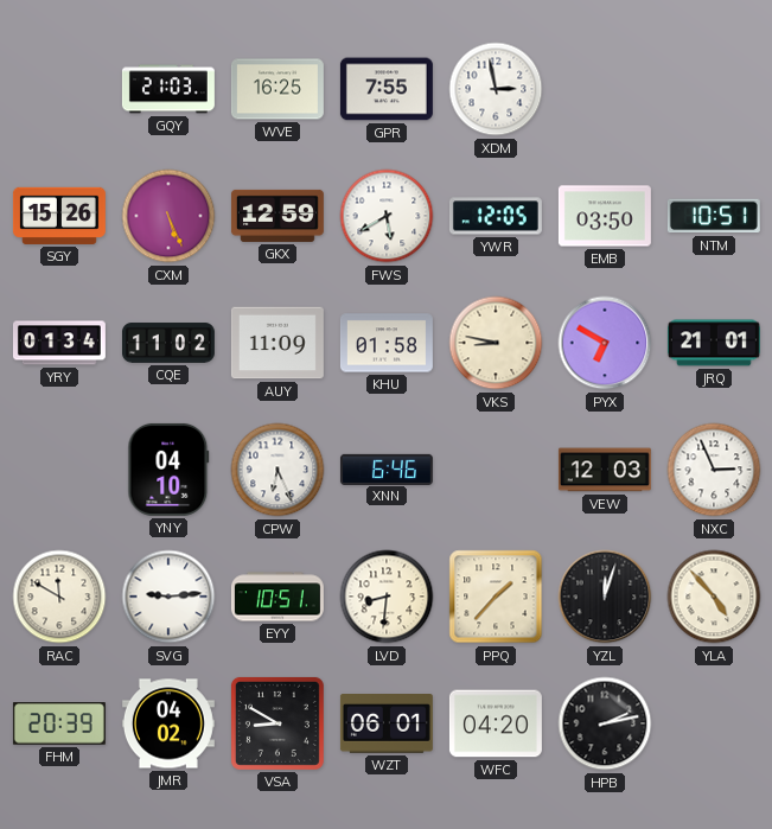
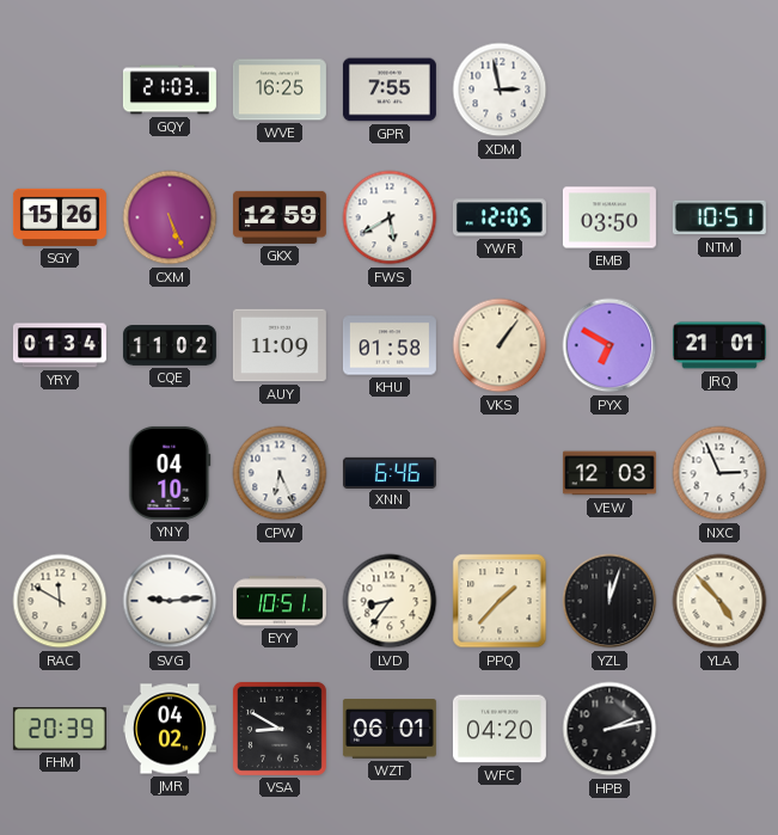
VKS: 8:47 -> 1:06 (500, 345)
LVD: 8:31 -> 8:36 (390, 601)
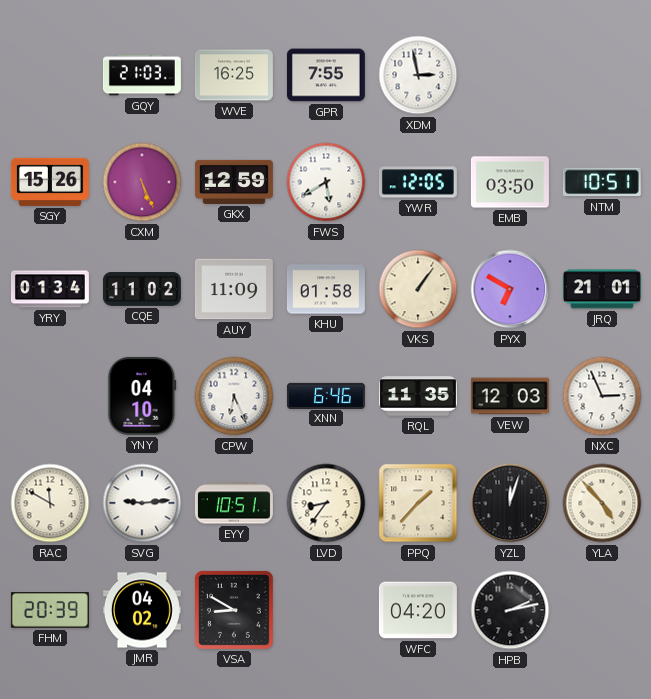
RQL: none -> 11:35 (418, 396)
WZT: 06:01 -> none (390, 729)
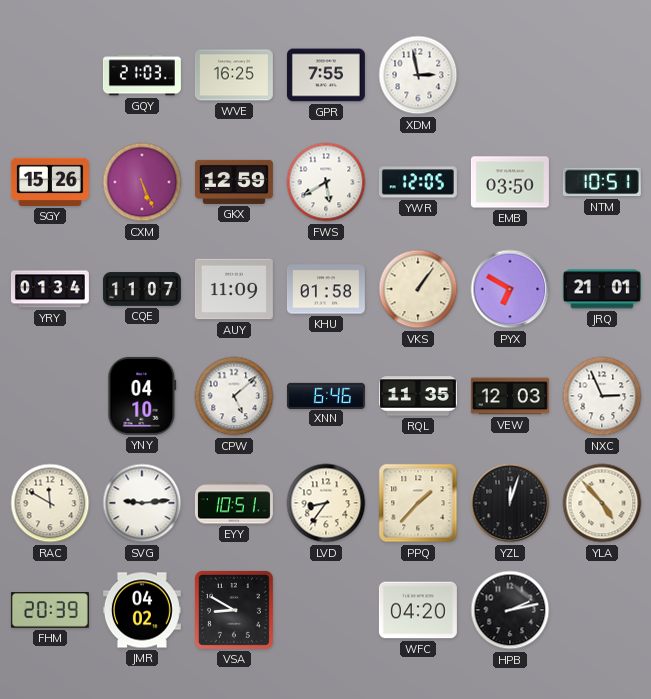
CQE: 11:02 -> 11:07 (142, 289)
CPW: 6:26 -> 5:08 (234, 396)
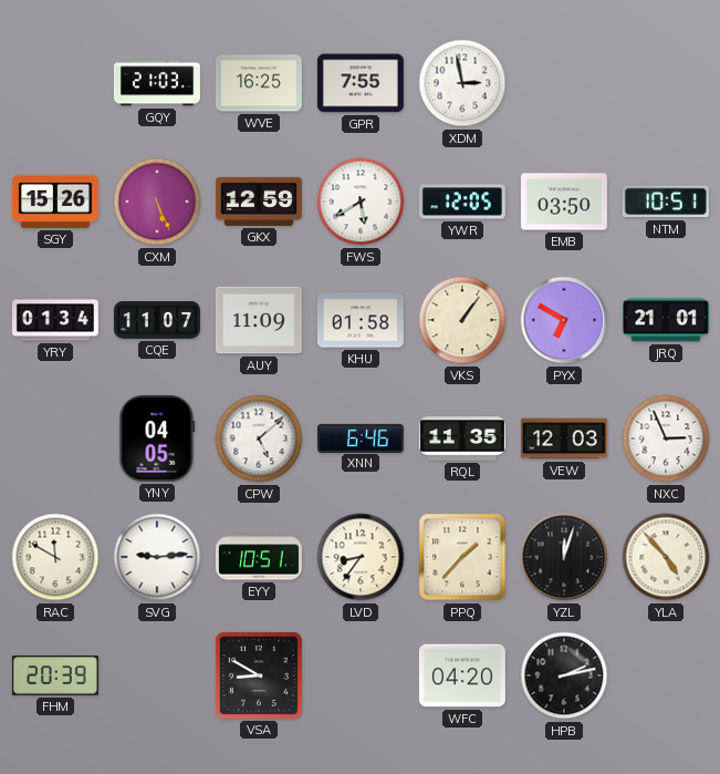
YNY: 04:10 -> 04:05 (157, 438)
JMR: 04:02 -> none (142, 610)
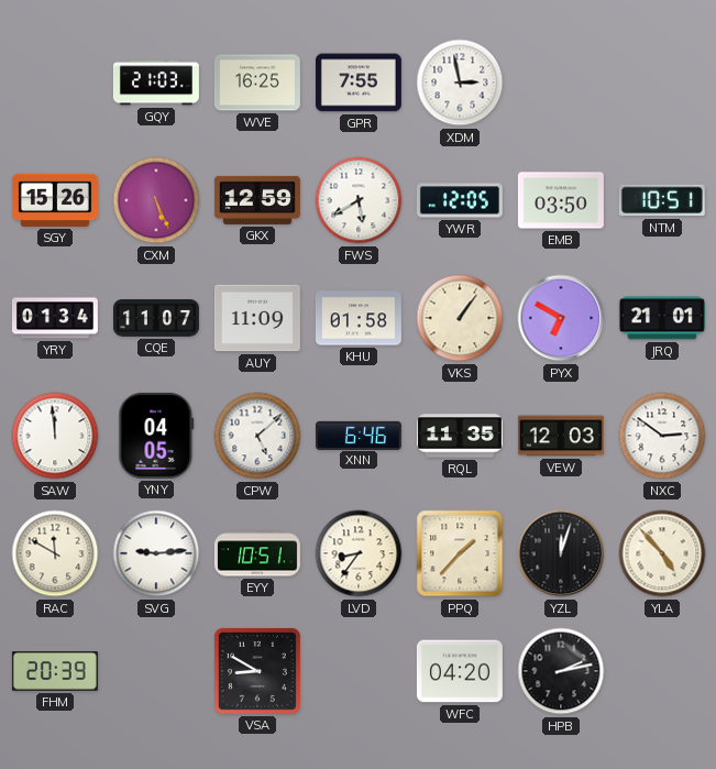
SAW: none -> 11:59 (55, 436)
NXC: 2:56 -> 2:51 (662, 436)
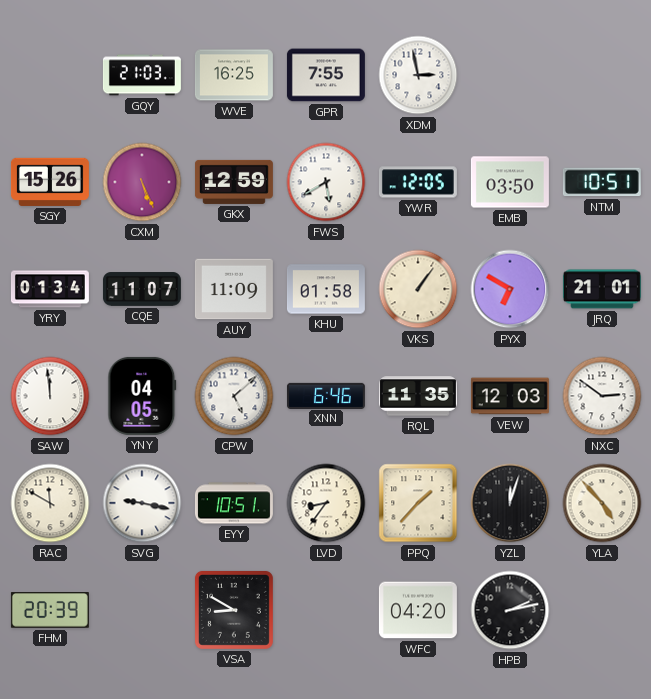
SVG: 9:14 -> 9:17 (142, 503)
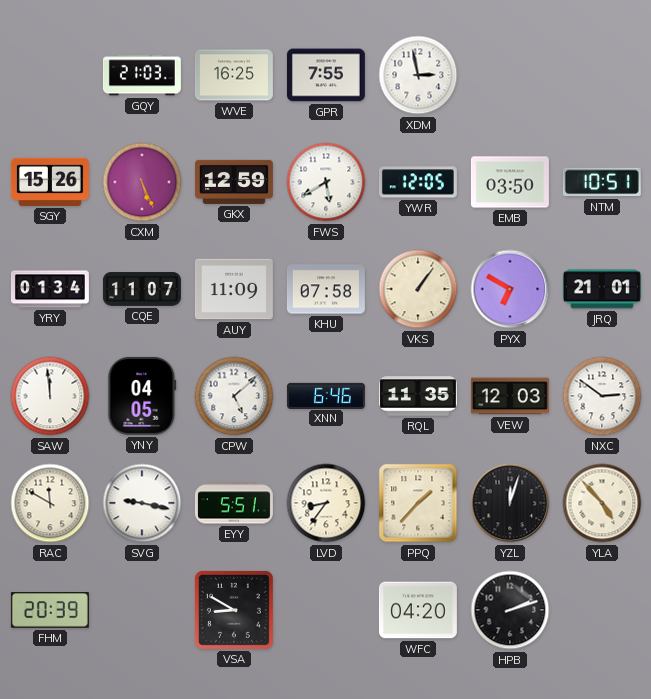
KHU: 01:58 -> 07:58 (326, 289)
EYY: 10:51 -> 5:51 (234, 503)
HPB: 2:13 -> 2:12 (510, 610)
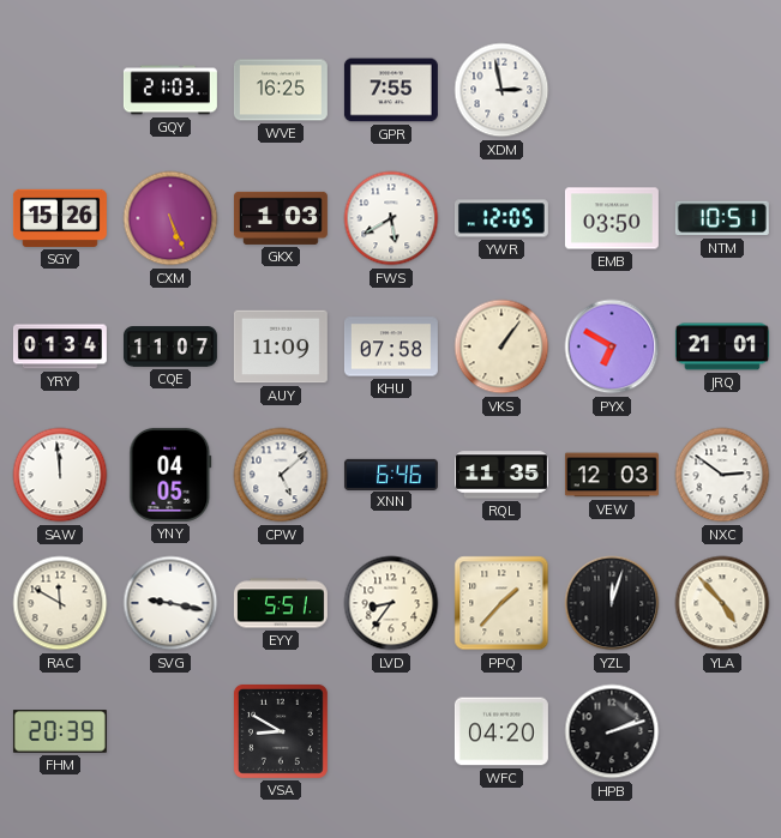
GKX: 12:59 -> 1:03 (281, 218)
